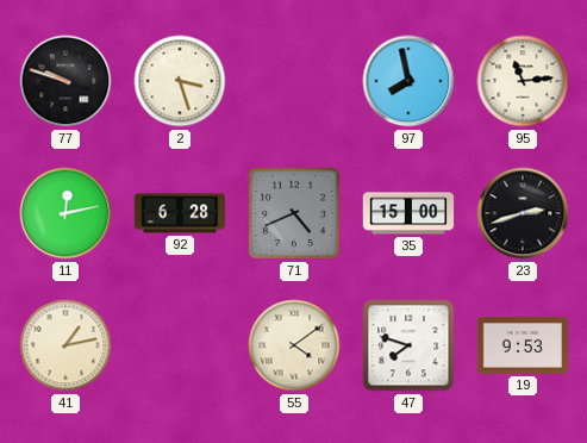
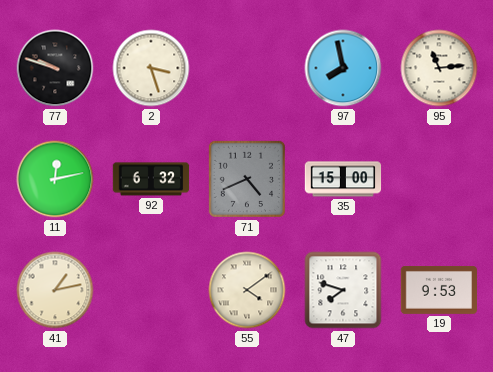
92: 6:28 -> 6:32 (151, 179)
23: 2:42 -> none (523, 213)
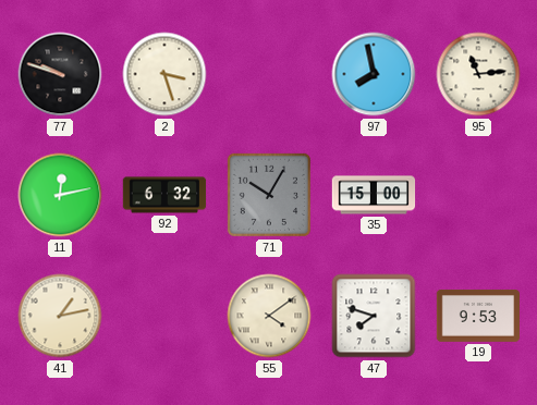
71: 4:41 -> 10:05 (269, 195)
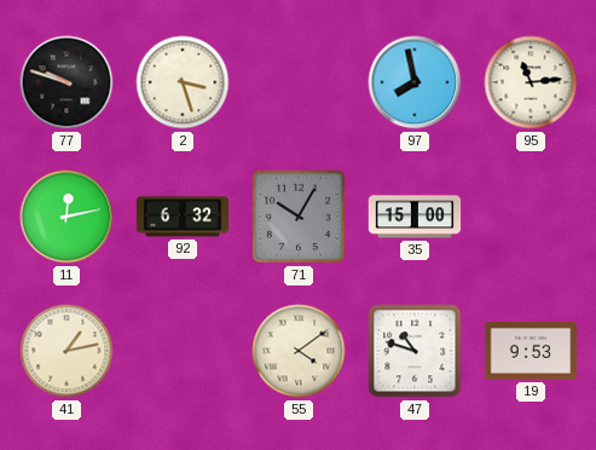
47: 7:48 -> 10:48 (415, 351)
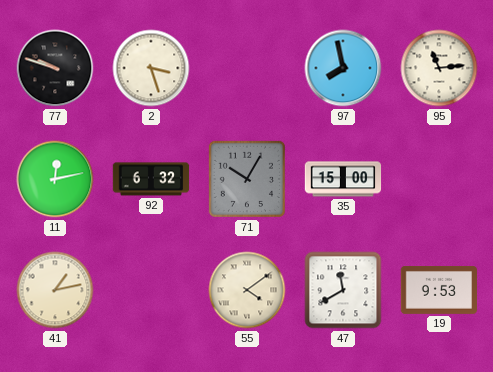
47: 10:48 -> 11:40 (343, 290)
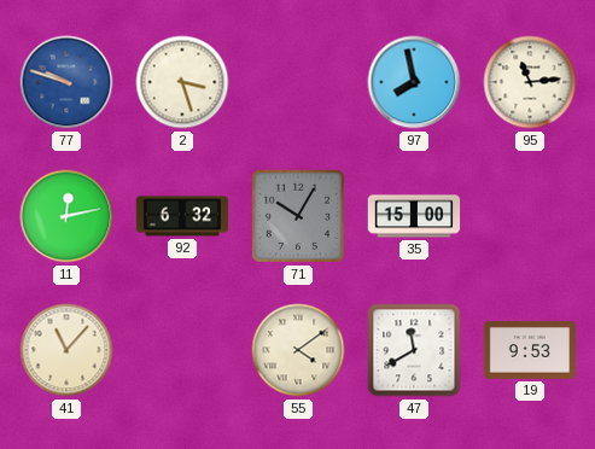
77 dial: black -> blue (66, 82)
41: 1:13 -> 11:07 (66, 350)
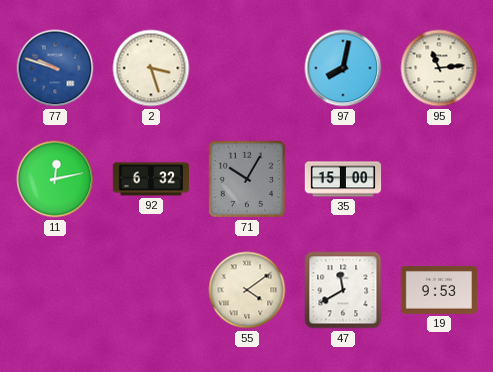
97: 7:58 -> 8:02 (343, 68)
41: 11:07 -> none (66, 350)
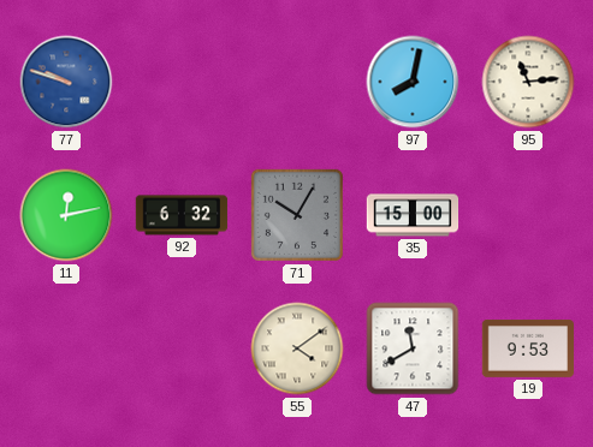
2: 3:27 -> none (151, 68)
